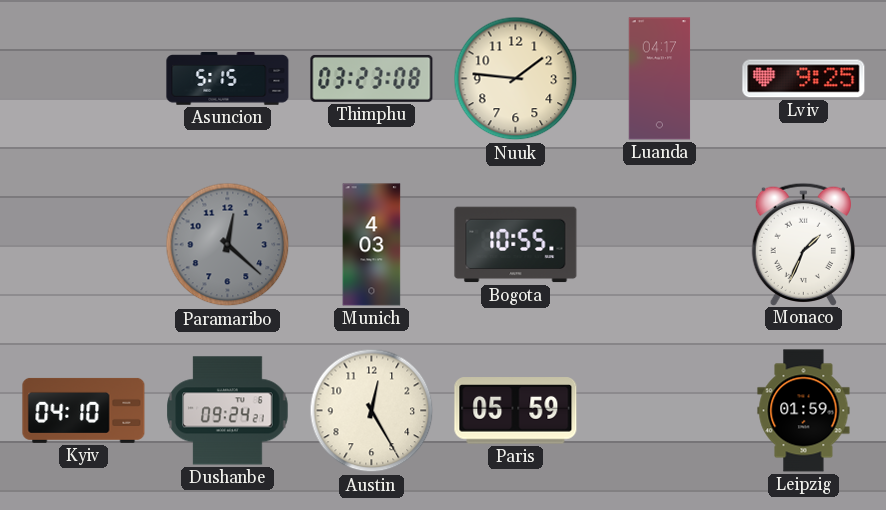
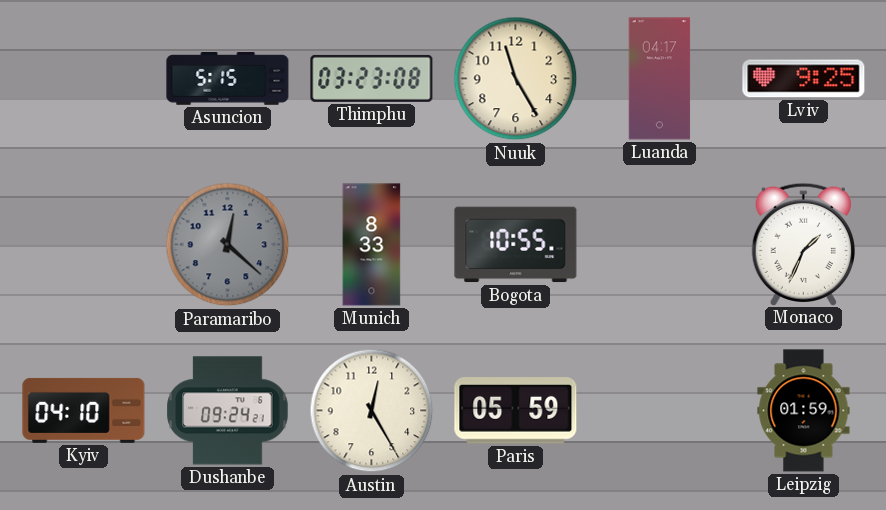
Nuuk: 1:46 -> 11:25 (516, 79)
Munich: 4:03 -> 8:33 (372, 245)
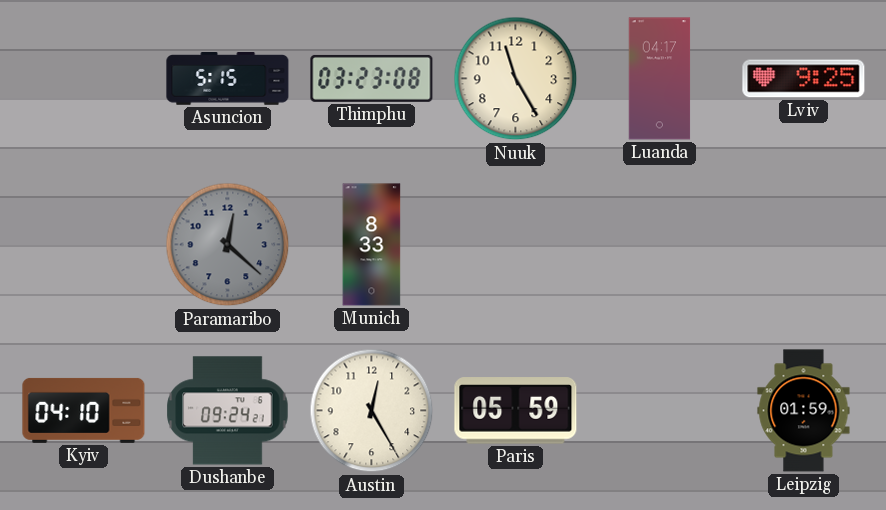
Bogota: 10:55 -> none (516, 245)
Monaco: 1:34 -> none (803, 244)
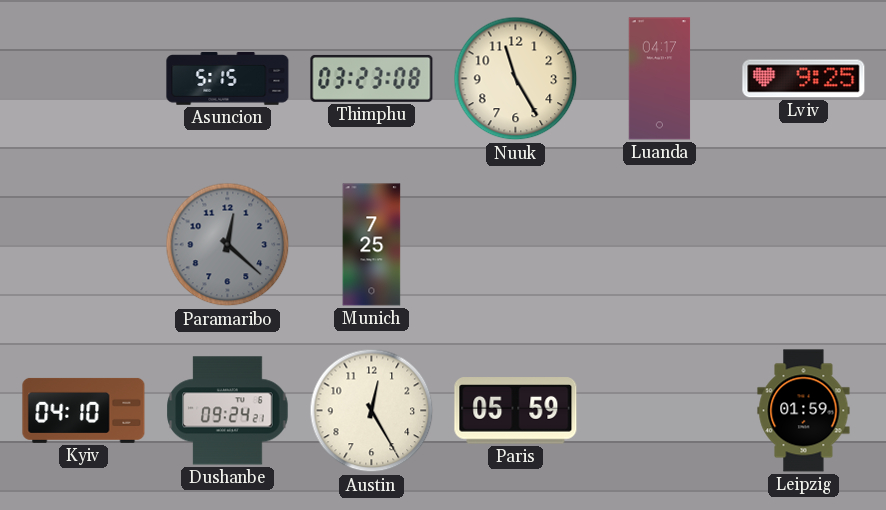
Munich: 8:33 -> 7:25 (372, 245)
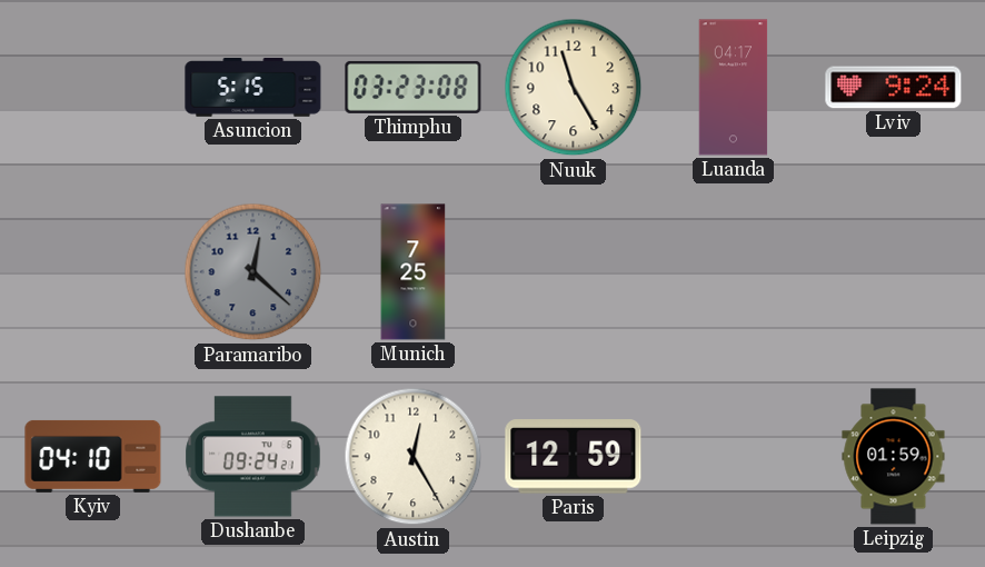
Lviv: 9:25 -> 9:24 (894, 88)
Paris: 05:59 -> 12:59 (574, 457)
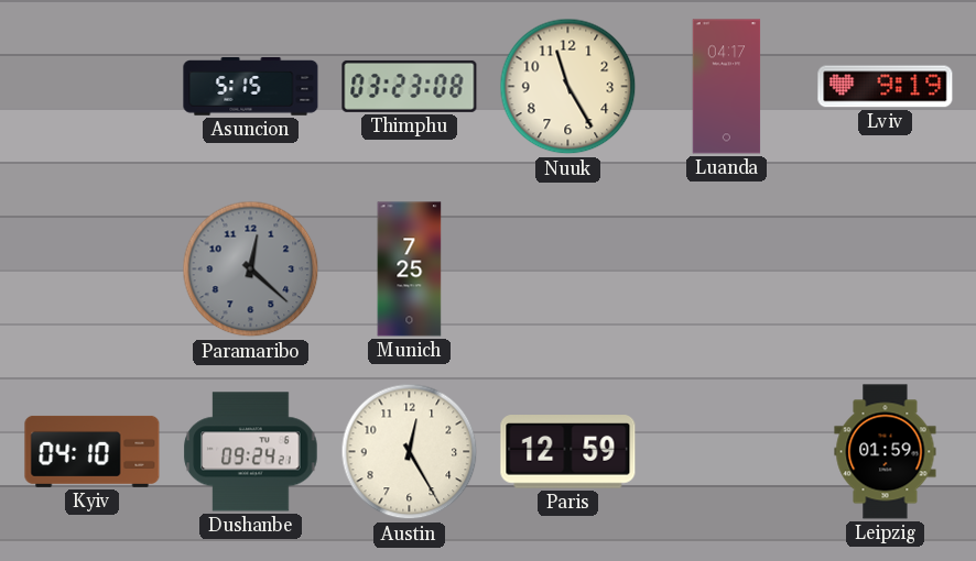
Lviv: 9:24 -> 9:19 (886, 87)
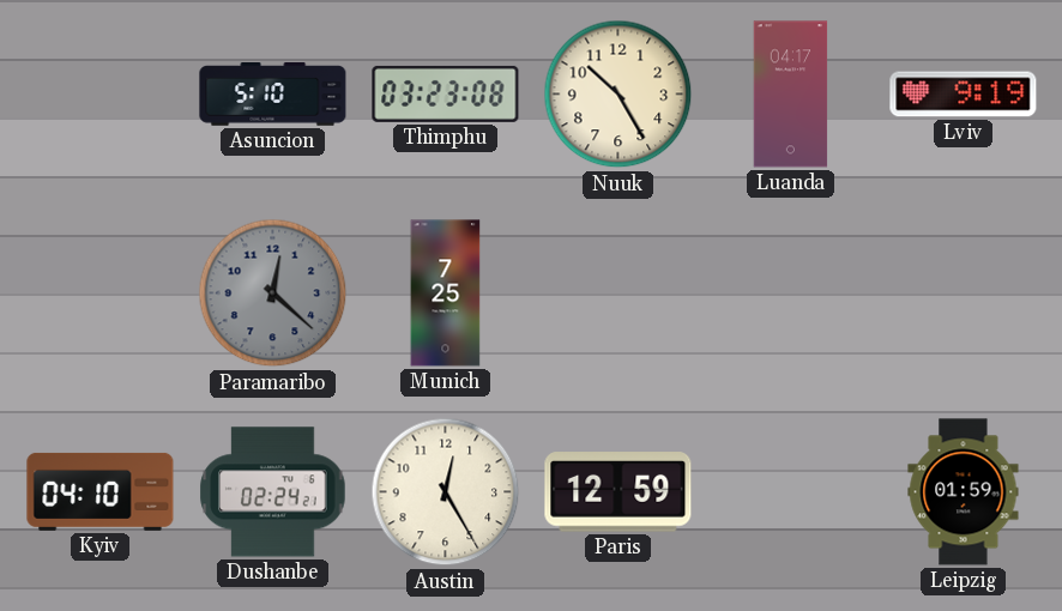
Asuncion: 5:15 -> 5:10 (273, 95)
Nuuk: 11:25 -> 10:25 (619, 95)
Dushanbe: 09:24 -> 02:24 (273, 492)
